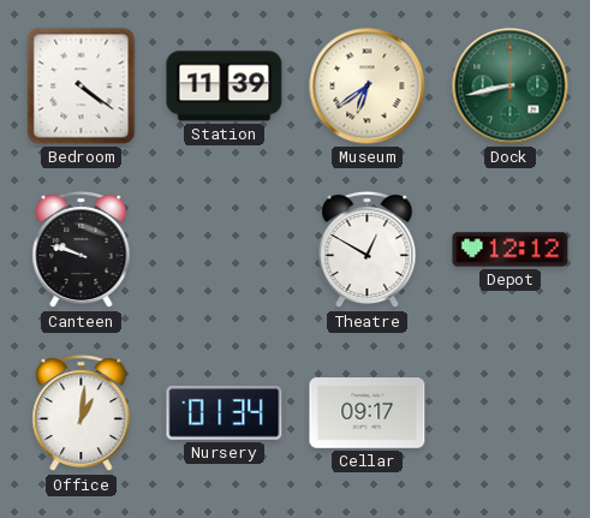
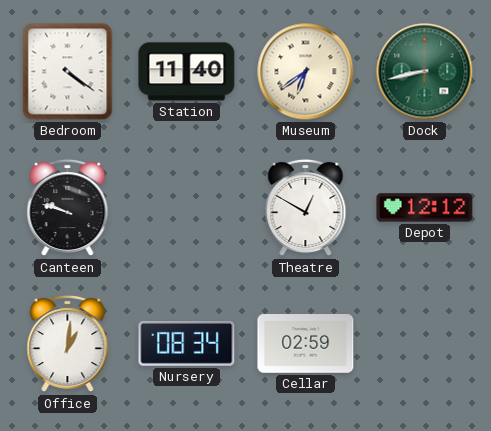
Station: 11:39 -> 11:40 (187, 72)
Nursery: 01:34 -> 08:34 (187, 343)
Cellar: 09:17 -> 02:59 (306, 344)
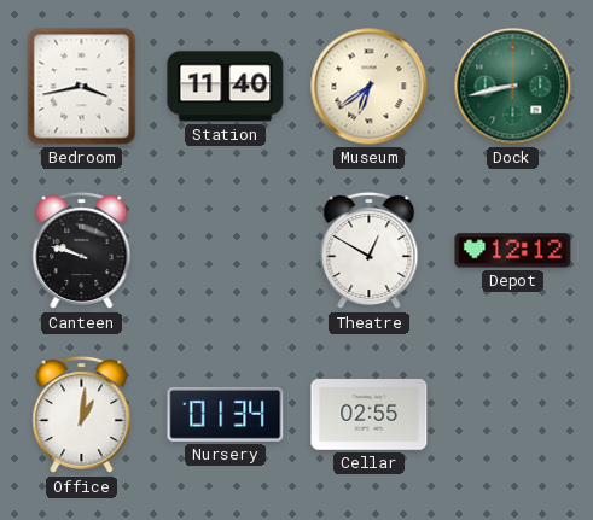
Bedroom: 4:21 -> 3:43 (82, 87)
Nursery: 08:34 -> 01:34 (226, 414)
Cellar: 02:59 -> 02:55 (370, 415)
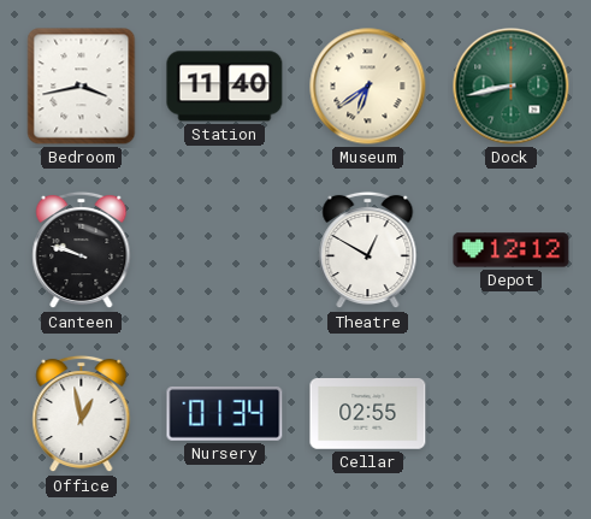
Office: 1:01 -> 12:58 (82, 414)
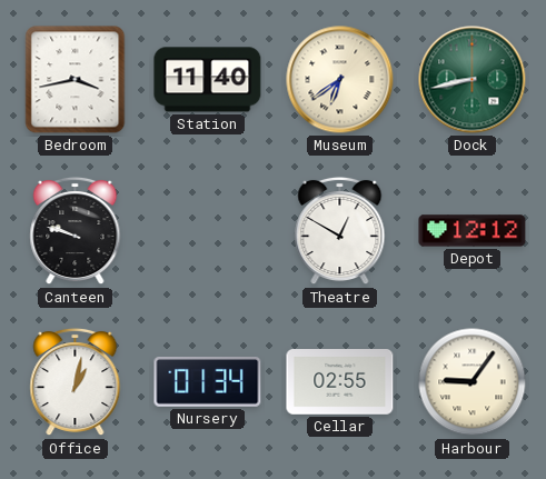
Office: 12:58 -> 1:02 (76, 382)
Harbour: none -> 9:06 (473, 382)
